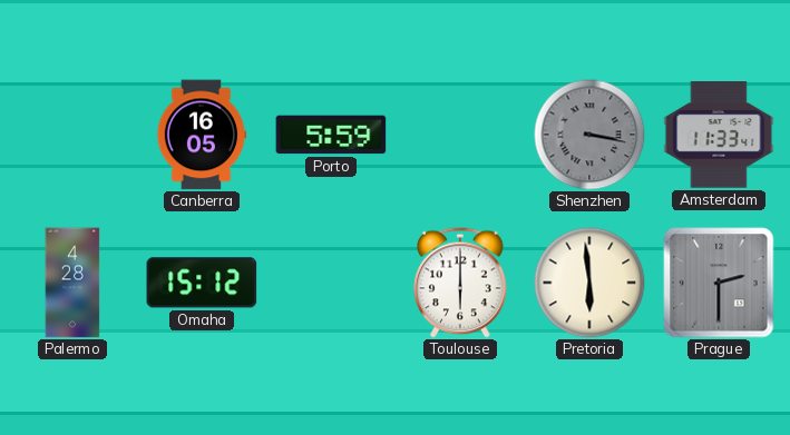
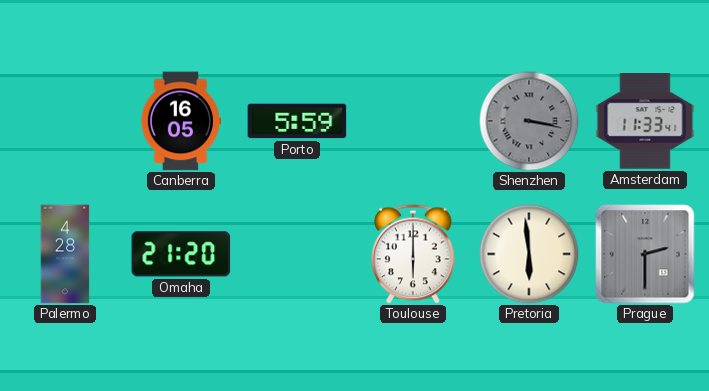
Omaha: 15:12 -> 21:20 (181, 254)
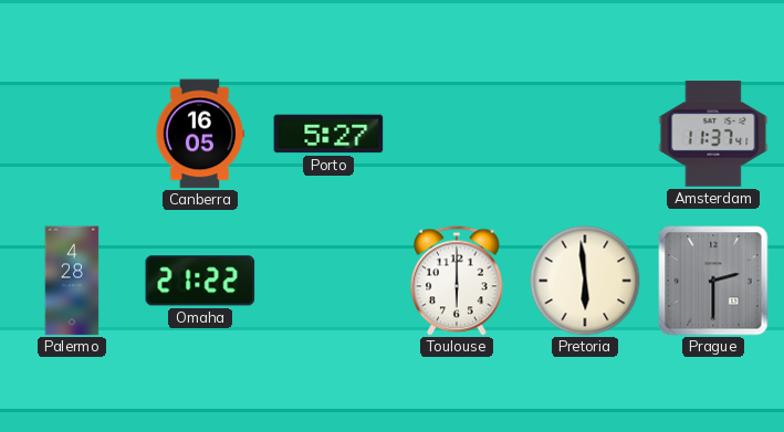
Porto: 5:59 -> 5:27 (328, 134)
Shenzhen: 3:17 -> none (529, 121)
Amsterdam: 11:33 -> 11:37 (713, 134)
Omaha: 21:20 -> 21:22 (200, 281)
